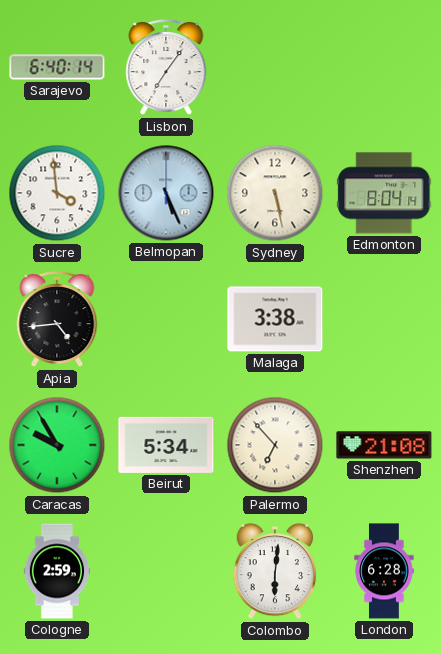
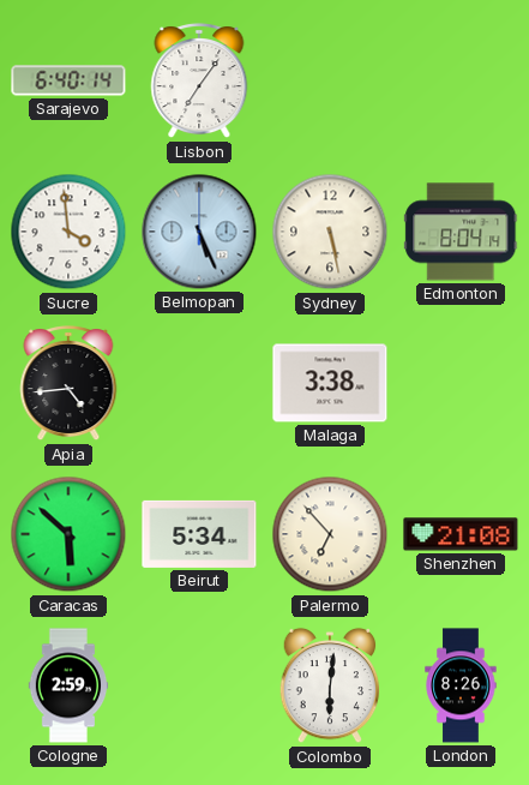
Caracas: 9:55 -> 5:52 (68, 534)
London: 6:28 -> 8:26 (461, 685)
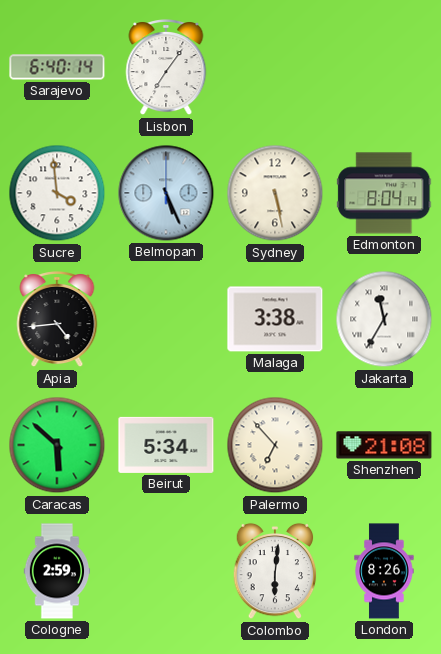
Jakarta: none -> 11:35 (384, 319)
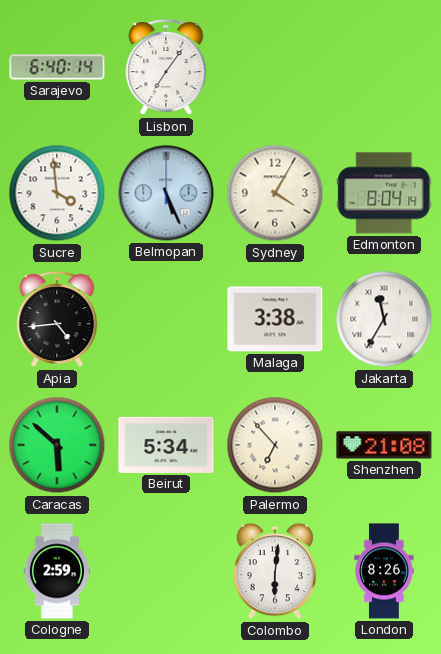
Sydney: 5:28 -> 4:05 (275, 193)
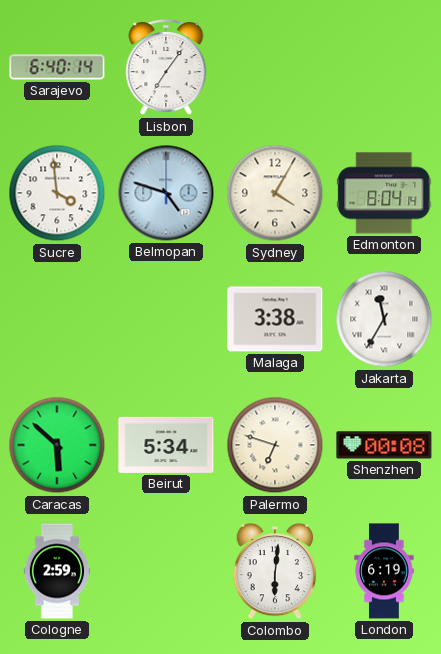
Belmopan: 5:26 -> 4:48 (166, 193)
Apia: 4:44 -> none (57, 320)
Palermo: 6:53 -> 6:48 (275, 445)
Shenzhen: 21:08 -> 00:08 (384, 445)
London: 8:26 -> 6:19 (384, 571)
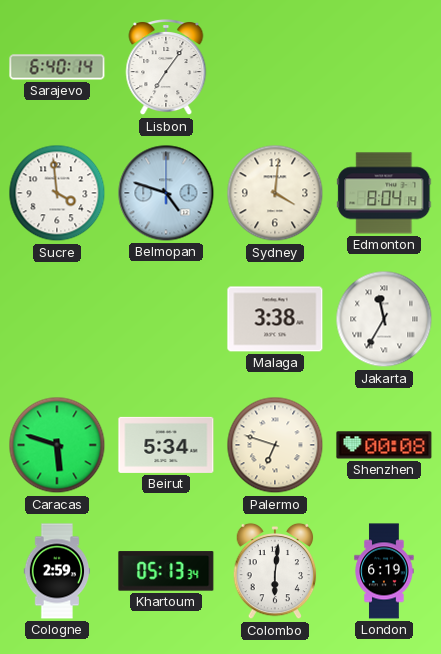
Sydney: 4:05 -> 4:01 (275, 193)
Caracas: 5:52 -> 5:48 (57, 445)
Khartoum: none -> 05:13 (166, 571)
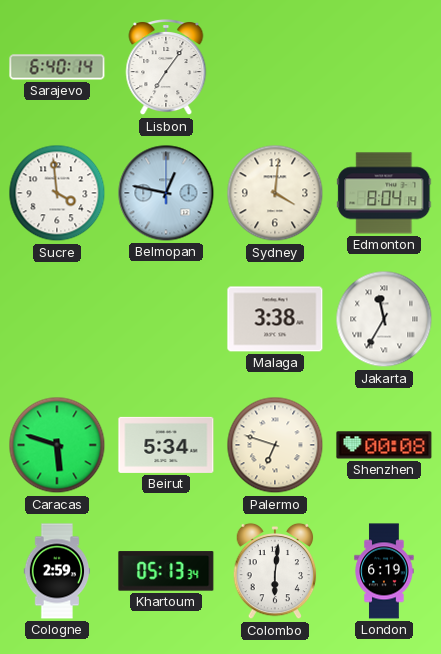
Belmopan: 4:48 -> 12:47 (166, 193)
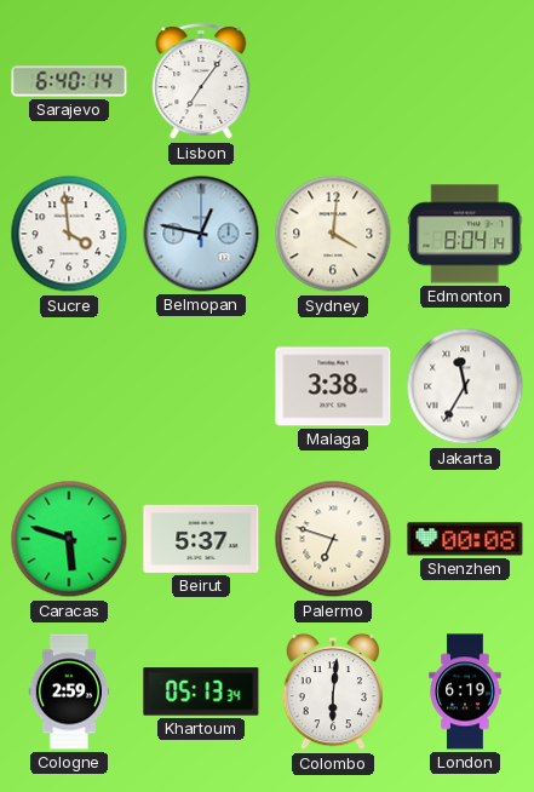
Beirut: 5:34 -> 5:37 (201, 539)
